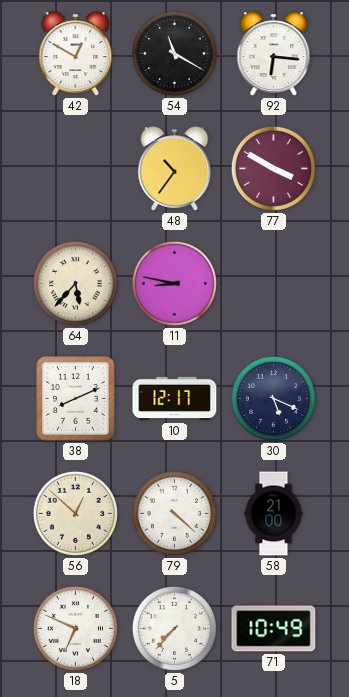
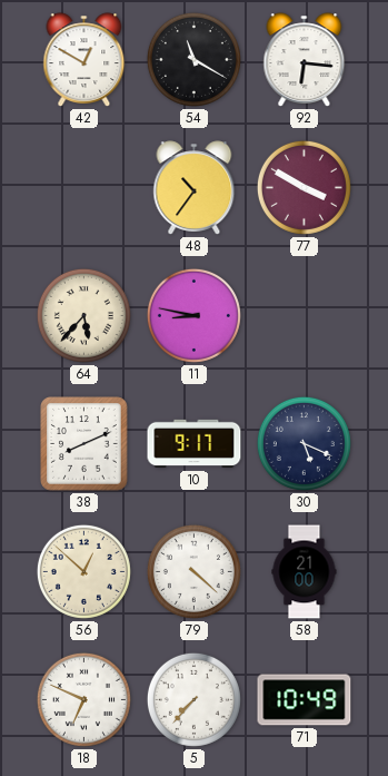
10: 12:17 -> 9:17 (195, 444)
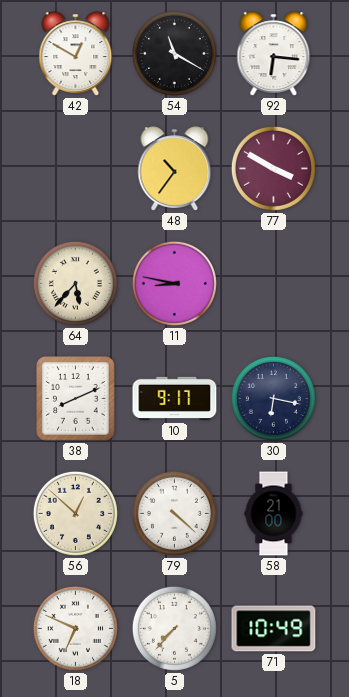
30: 5:19 -> 6:17 (273, 398)
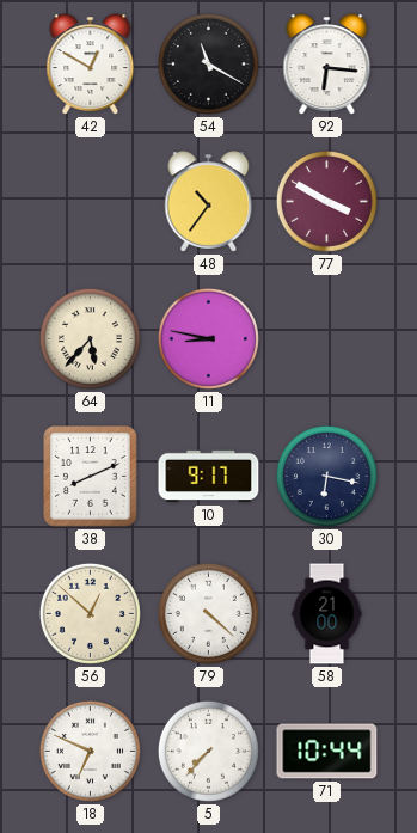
71: 10:49 -> 10:44 (327, 752)
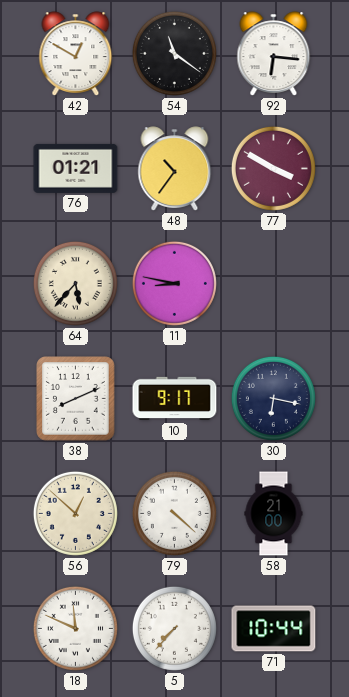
54: 11:20 -> 11:21 (174, 53)
76: none -> 01:21 (76, 168)
18: 6:49 -> 11:49 (75, 628)
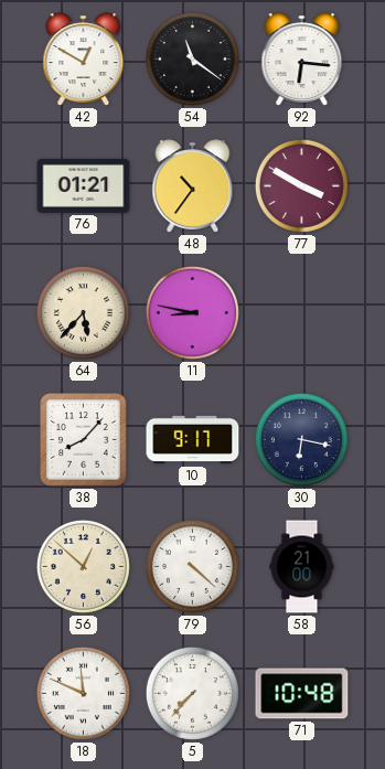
38: 8:11 -> 8:07 (84, 440)
71: 10:44 -> 10:48 (302, 694)
